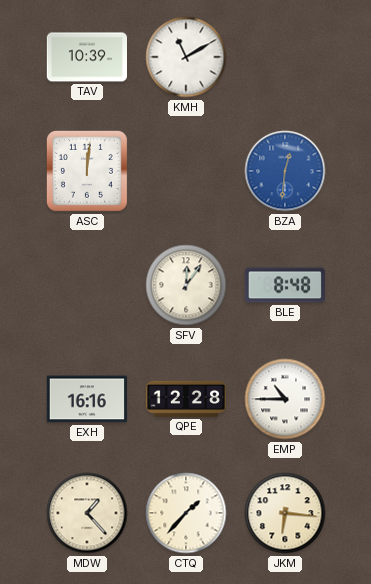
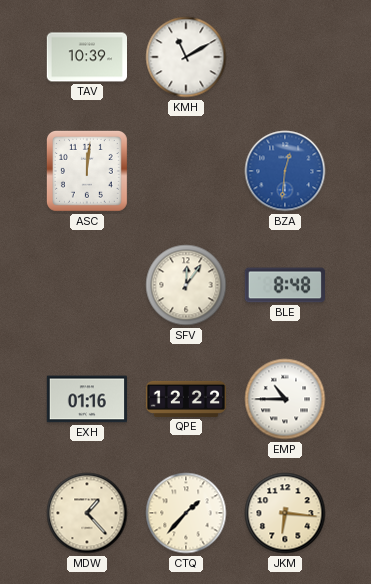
EXH: 16:16 -> 01:16 (86, 399)
QPE: 12:28 -> 12:22 (186, 399)
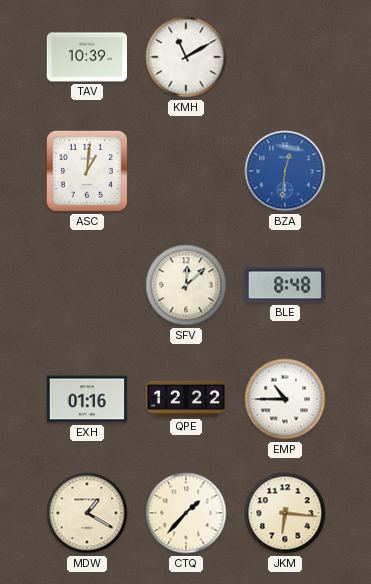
ASC: 12:01 -> 1:01 (87, 171)
SFV: 12:06 -> 12:08 (186, 285)
MDW: 1:23 -> 1:20 (87, 513)
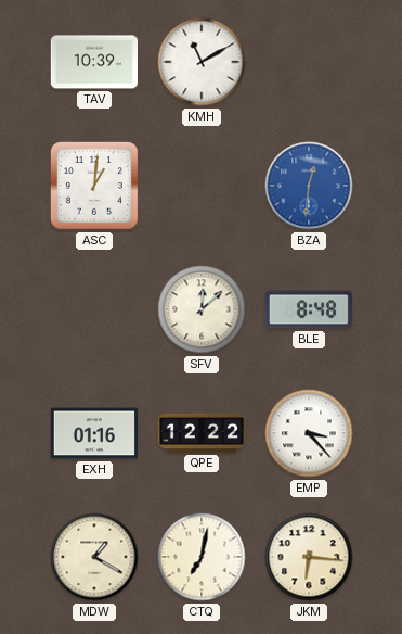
EMP: 10:45 -> 3:23 (309, 433)
CTQ: 1:37 -> 7:02 (202, 557)
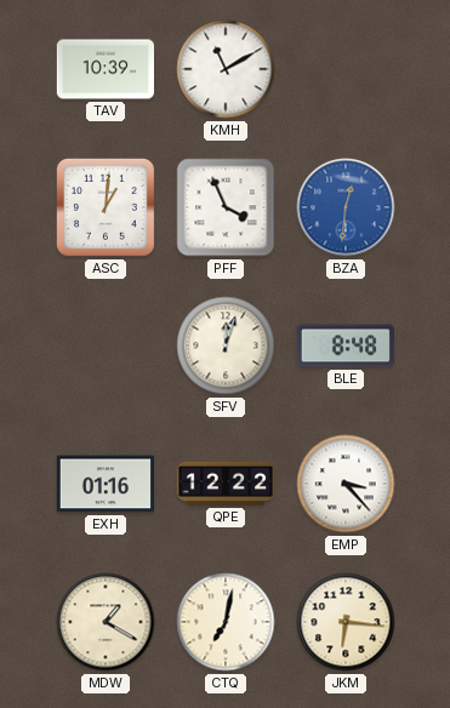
PFF: none -> 3:56 (226, 207)
SFV: 12:08 -> 12:03 (226, 346)
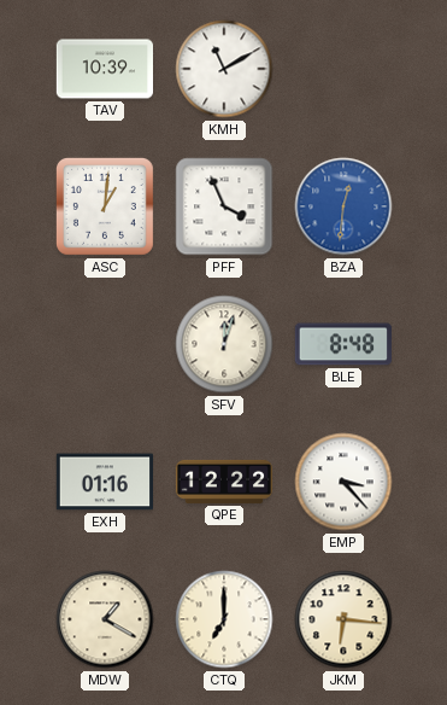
CTQ: 7:02 -> 7:00 (224, 619)
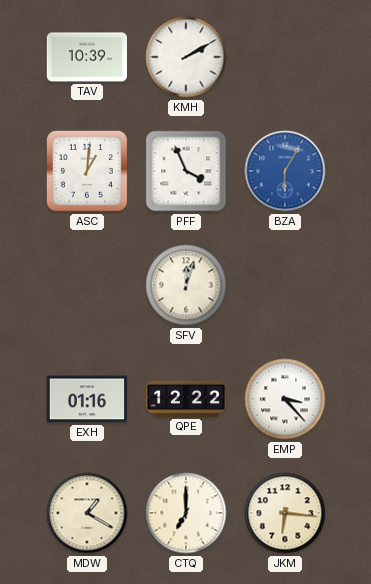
KMH: 11:10 -> 2:10 (186, 57)
BZA: 12:31 -> 6:05 (285, 171)
BLE: 8:48 -> none (342, 344)
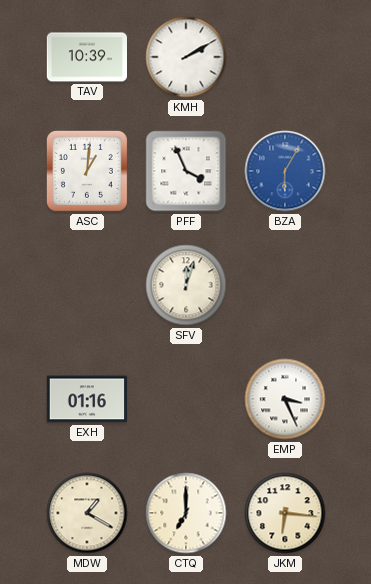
QPE: 12:22 -> none (186, 399)
EMP: 3:23 -> 3:26 (285, 399)
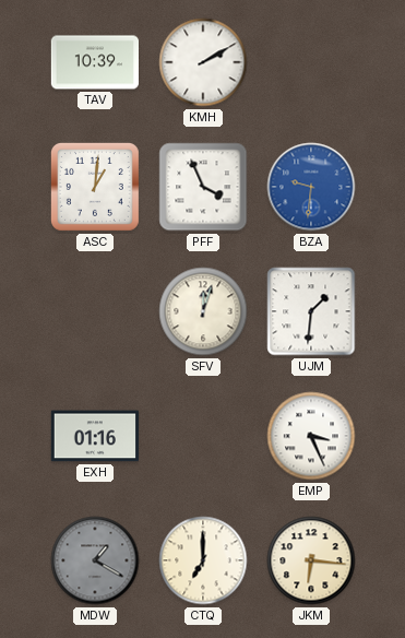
BZA: 6:05 -> 9:31 (311, 187)
UJM: none -> 1:31 (311, 311)
MDW dial: cream -> grey (95, 560)
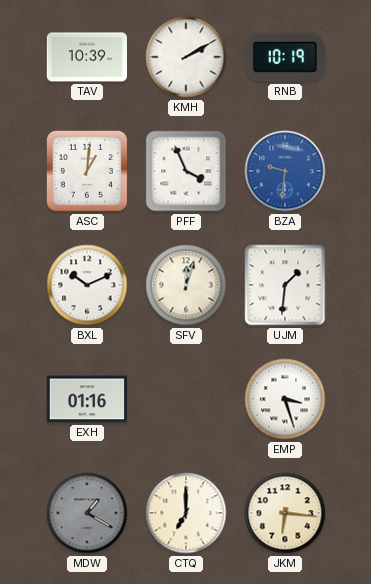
RNB: none -> 10:19 (285, 57)
BXL: none -> 10:11 (87, 285)
EMP: 3:26 -> 3:27 (285, 399)
